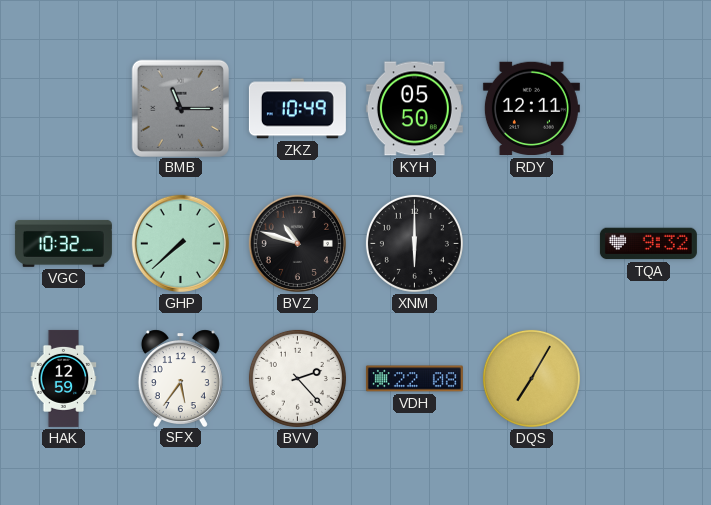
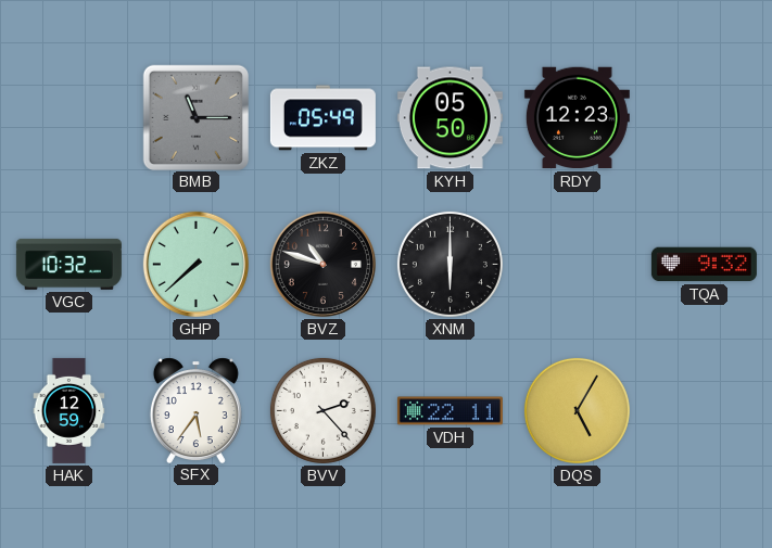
ZKZ: 10:49 -> 05:49 (322, 118)
RDY: 12:11 -> 12:23 (577, 118)
VDH: 22:08 -> 22:11 (450, 411)
DQS: 7:05 -> 5:05 (577, 410)
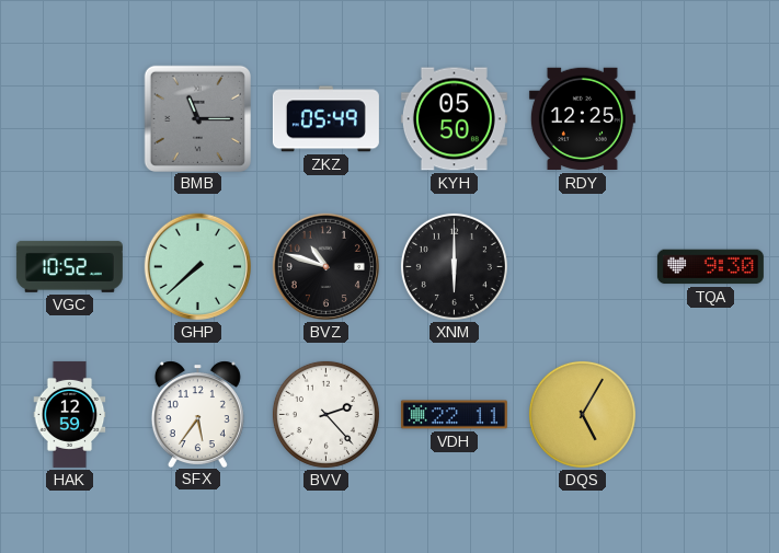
RDY: 12:23 -> 12:25 (582, 119)
VGC: 10:32 -> 10:52 (69, 266)
TQA: 9:32 -> 9:30 (710, 267)
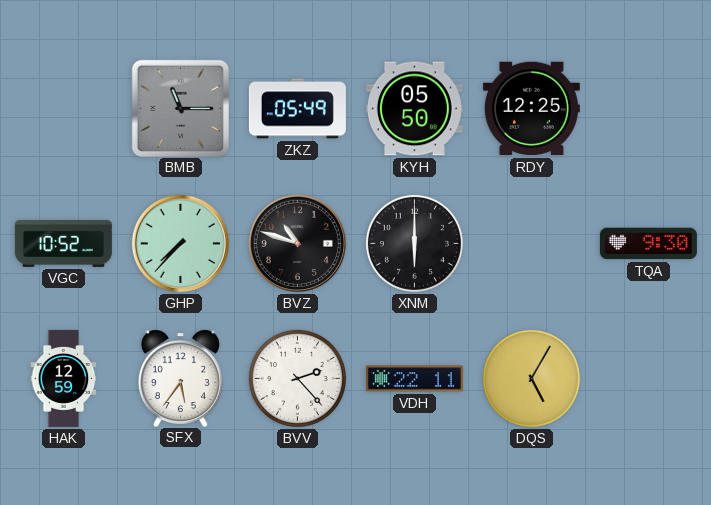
GHP: 7:38 -> 7:37 (180, 243)
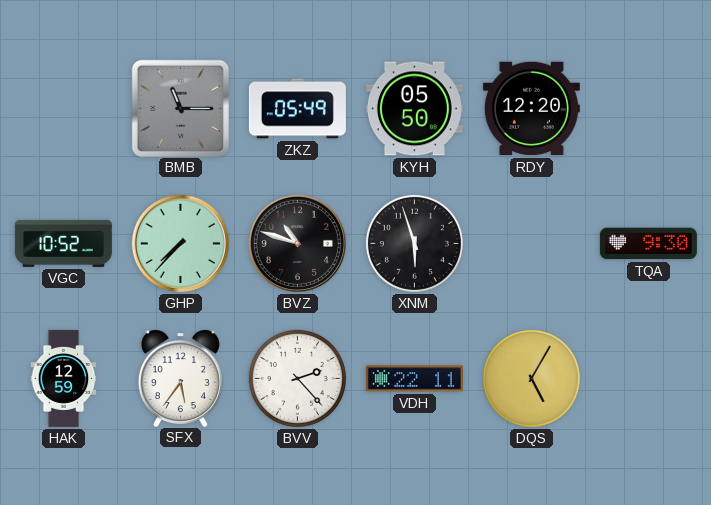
RDY: 12:25 -> 12:20 (531, 109)
XNM: 6:00 -> 5:57 (414, 243)
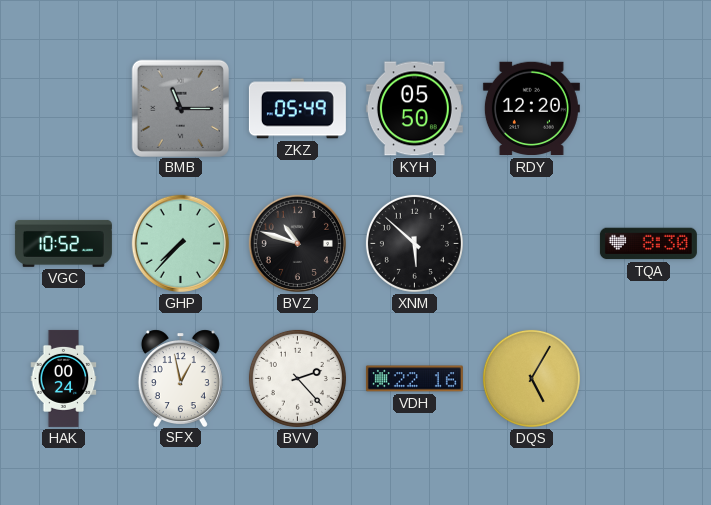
XNM: 5:57 -> 5:52 (414, 243)
TQA: 9:30 -> 8:30 (648, 244)
HAK: 12:59 -> 00:24 (64, 378)
SFX: 5:36 -> 12:58 (180, 378)
VDH: 22:11 -> 22:16 (414, 379)
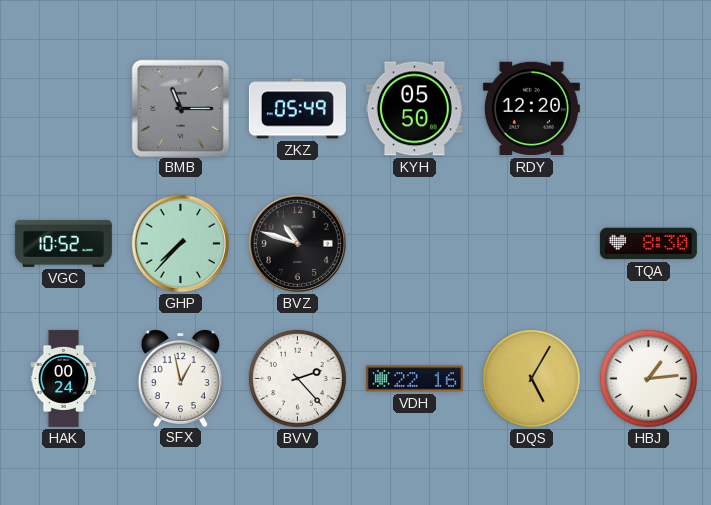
XNM: 5:52 -> none (414, 243)
HBJ: none -> 1:14 (648, 378)
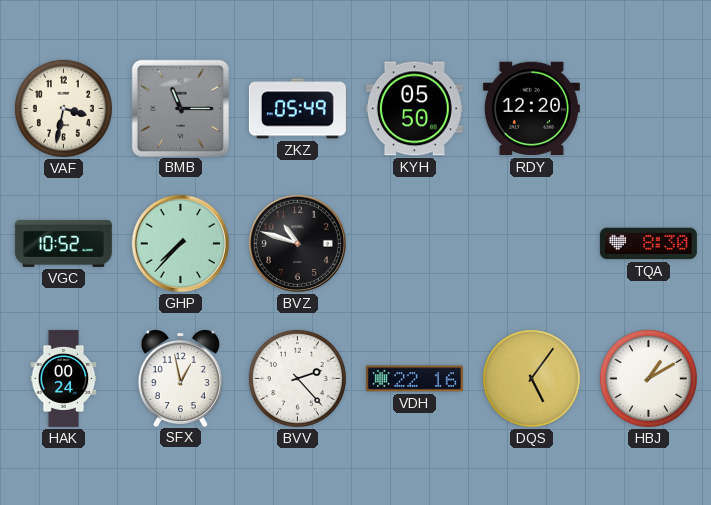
VAF: none -> 3:32 (63, 108)
DQS: 5:05 -> 5:06 (531, 378)
HBJ: 1:14 -> 1:10 (648, 378)
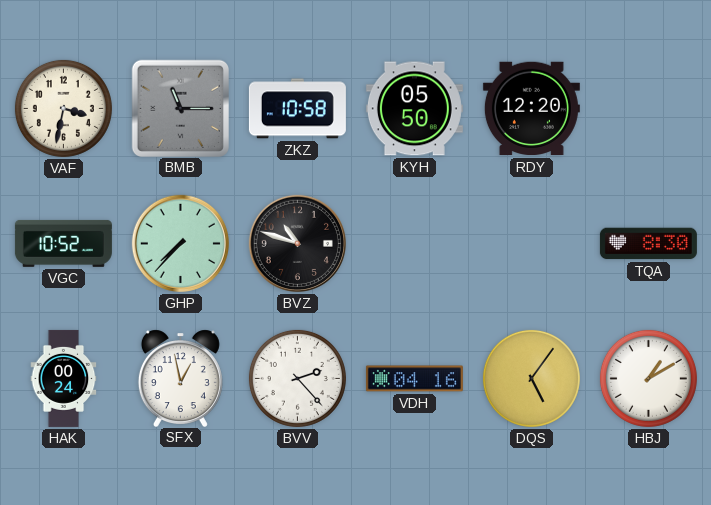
ZKZ: 05:49 -> 10:58 (297, 109)
VDH: 22:16 -> 04:16 (414, 379)
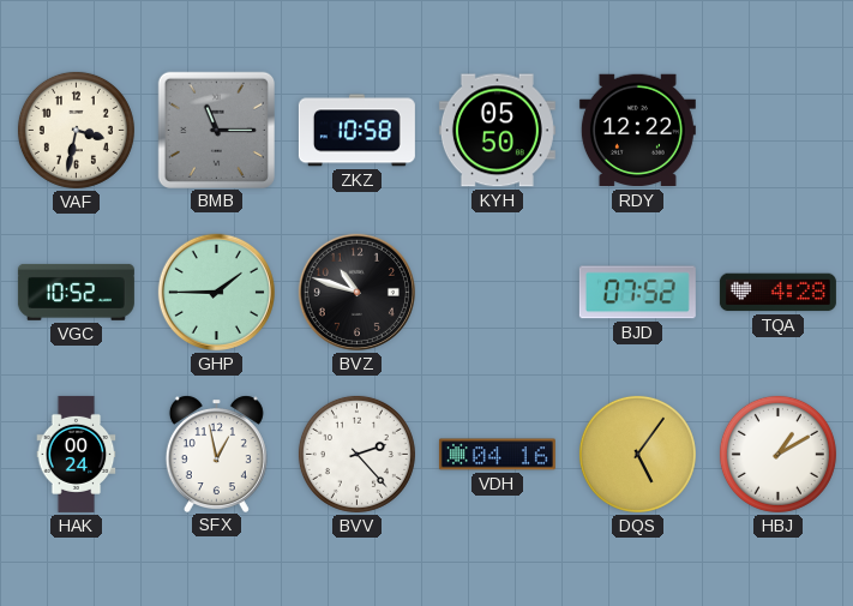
RDY: 12:20 -> 12:22 (637, 131)
GHP: 7:37 -> 1:45 (216, 292)
BJD: none -> 07:52 (637, 293)
TQA: 8:30 -> 4:28 (777, 293)
